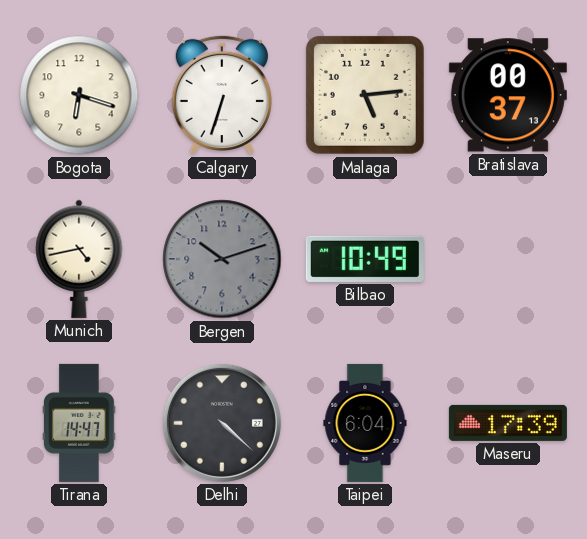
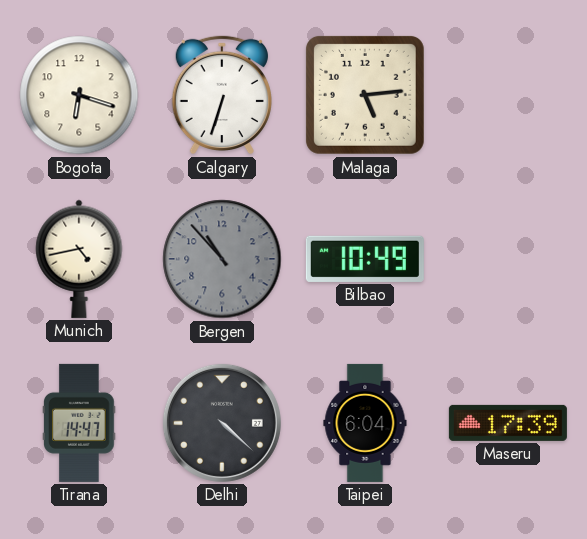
Bratislava: 00:37 -> none (508, 95)
Bergen: 10:12 -> 10:53 (222, 259)
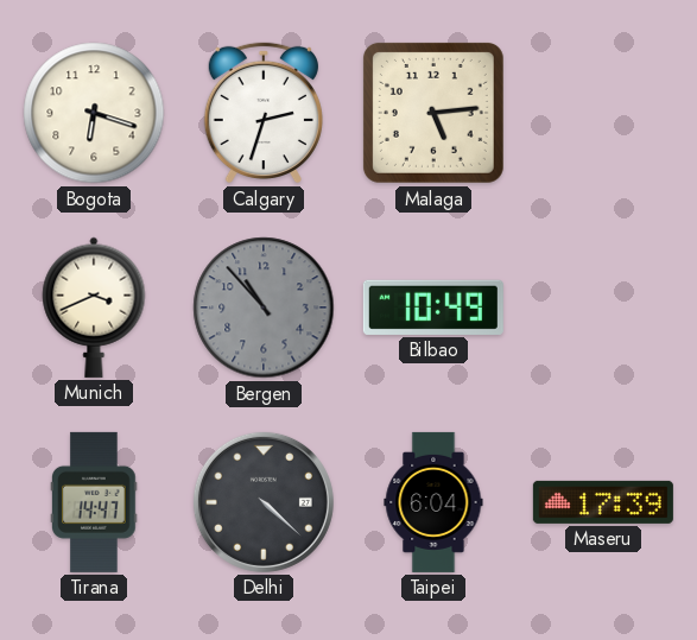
Calgary: 6:33 -> 2:33 (264, 113)
Munich: 4:43 -> 3:41 (94, 308)
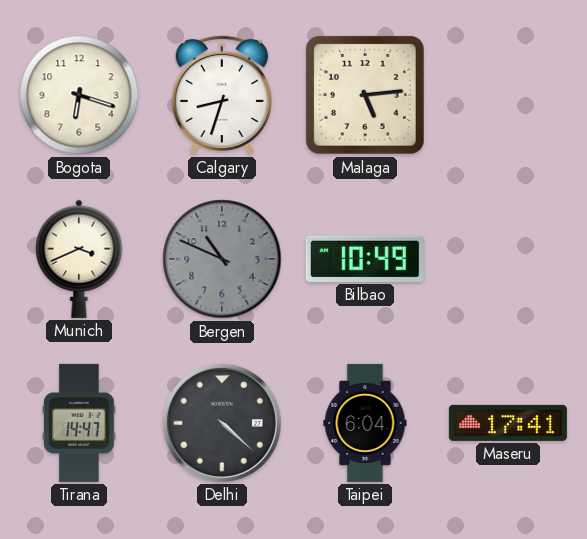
Calgary: 2:33 -> 8:33 (222, 95)
Bergen: 10:53 -> 10:49 (222, 259)
Maseru: 17:39 -> 17:41 (508, 423)
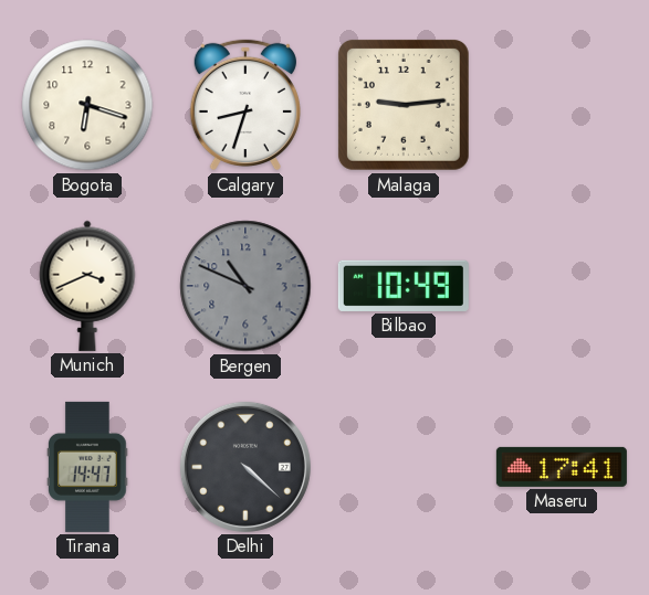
Malaga: 5:14 -> 9:14 (404, 105)
Taipei: 6:04 -> none (365, 423)
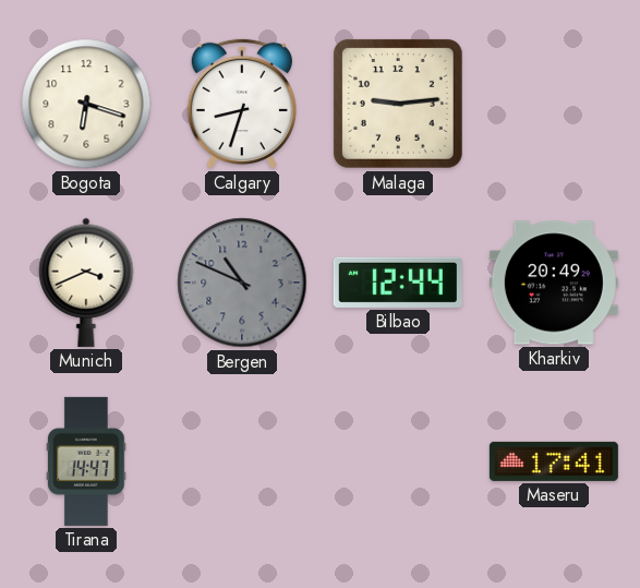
Bilbao: 10:49 -> 12:44 (398, 283)
Kharkiv: none -> 20:49 (554, 283)
Delhi: 4:22 -> none (245, 467)
